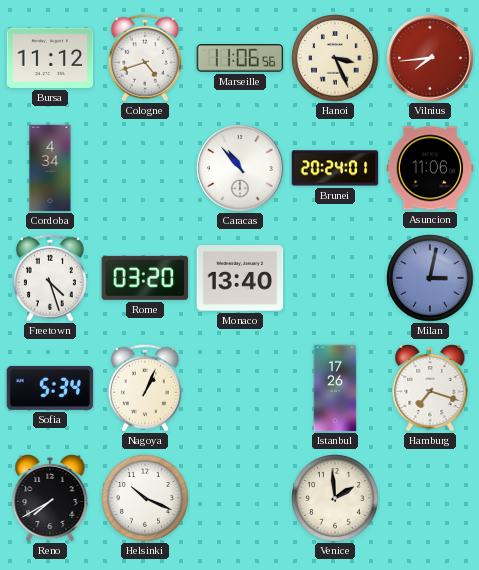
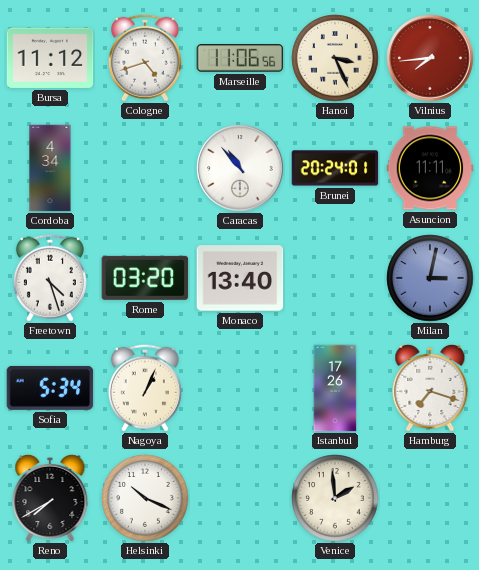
Asuncion: 11:06 -> 11:11 (430, 168)
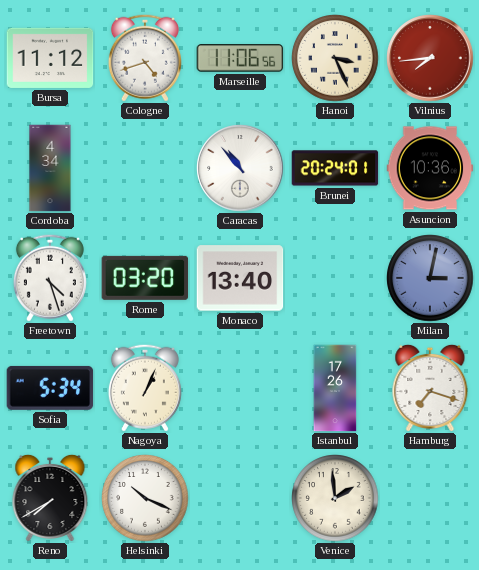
Asuncion: 11:11 -> 10:36 (430, 168)
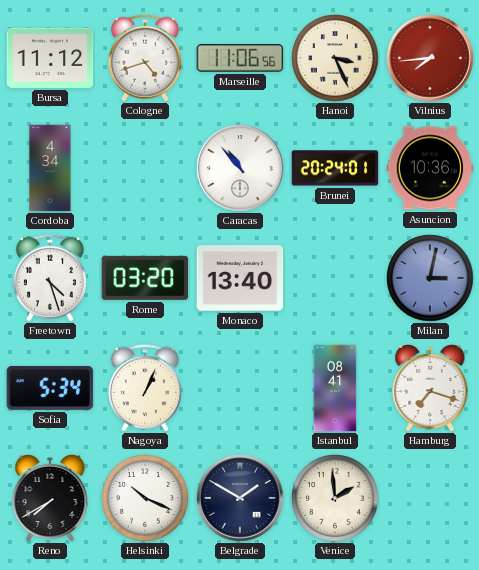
Istanbul: 17:26 -> 08:41 (335, 388)
Belgrade: none -> 1:50 (240, 498)
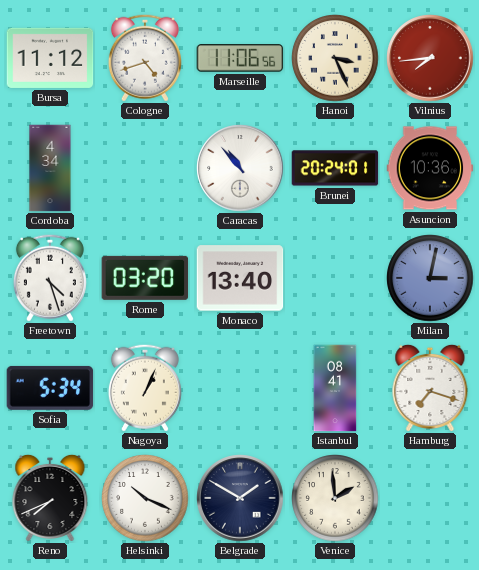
Reno: 7:40 -> 7:41 (50, 497)
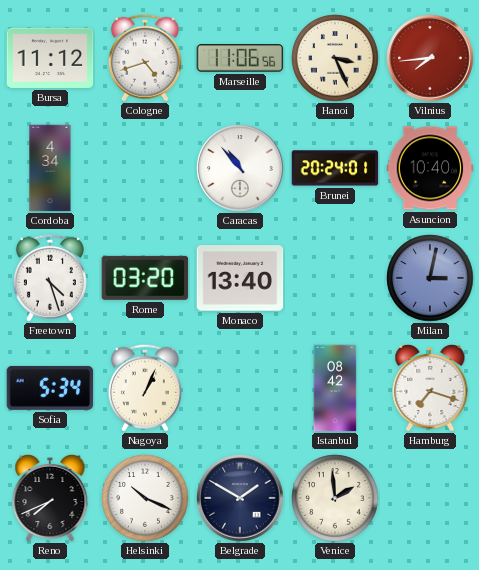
Asuncion: 10:36 -> 10:40 (430, 168)
Istanbul: 08:41 -> 08:42 (335, 388)
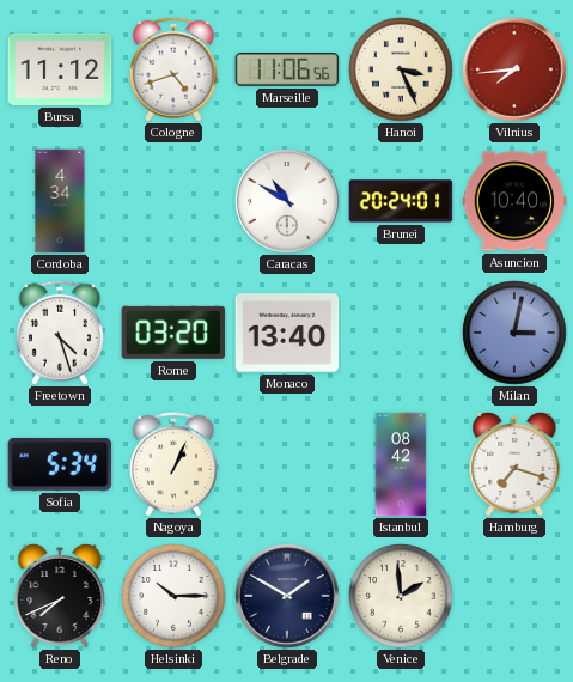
Caracas: 10:53 -> 10:50 (287, 201)
Helsinki: 10:19 -> 10:15 (173, 596)
